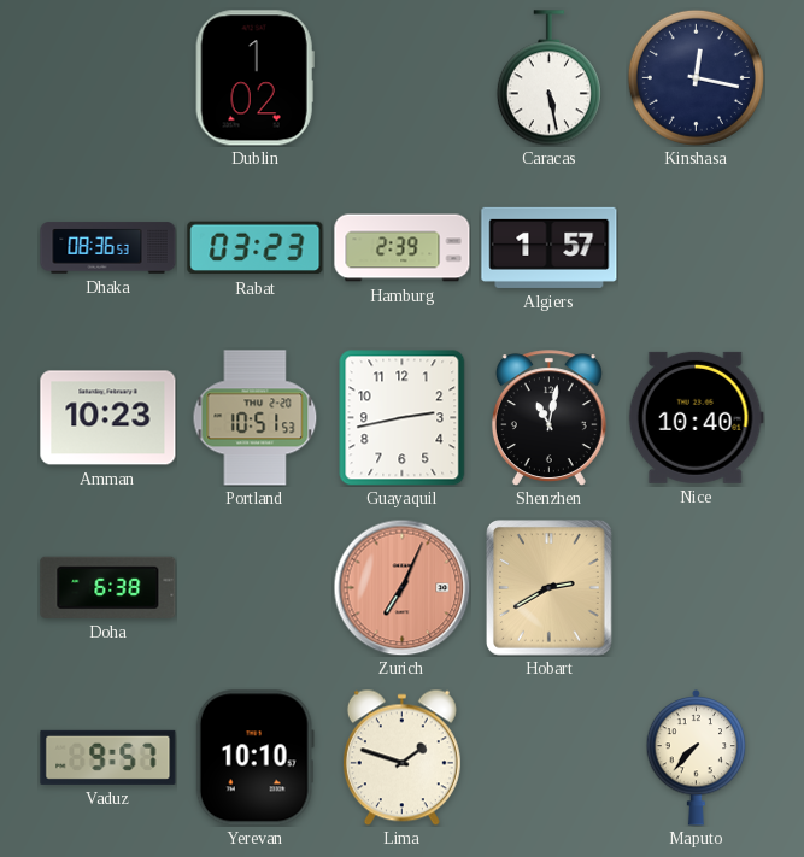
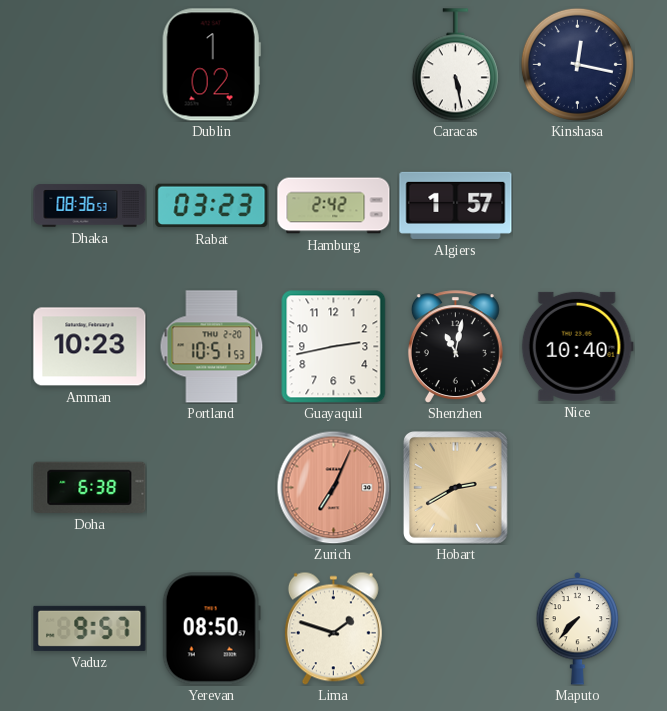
Hamburg: 2:39 -> 2:42 (334, 206)
Yerevan: 10:10 -> 08:50 (211, 629)
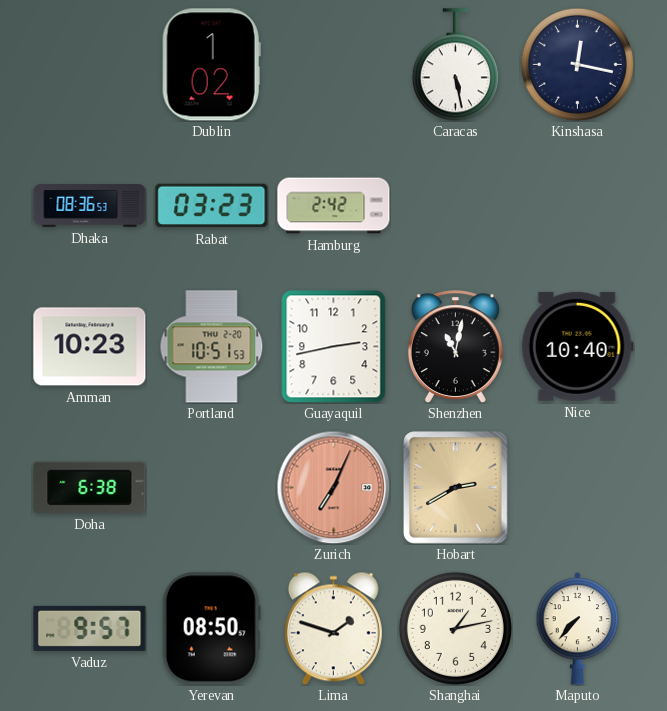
Algiers: 1:57 -> none (456, 205)
Shanghai: none -> 1:13 (455, 628)
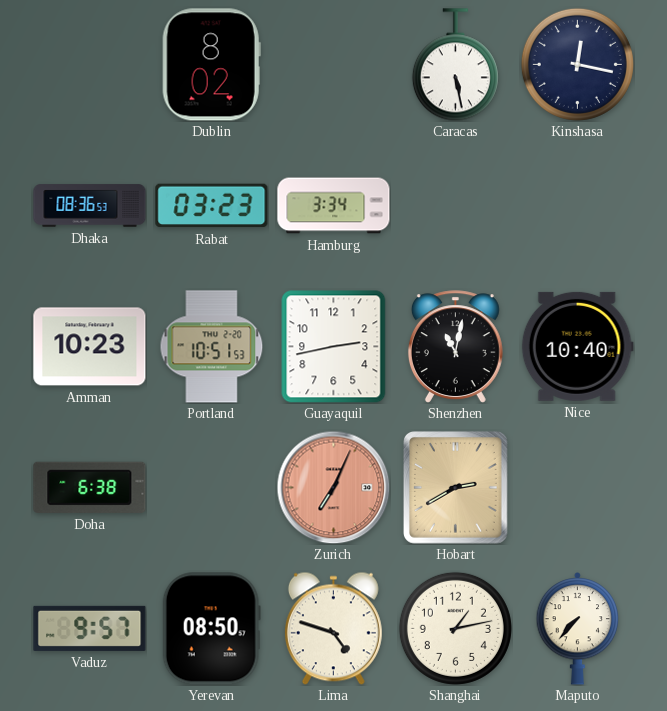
Dublin: 1:02 -> 8:02 (211, 65)
Hamburg: 2:42 -> 3:34 (334, 206)
Lima: 1:48 -> 4:48 (333, 628)
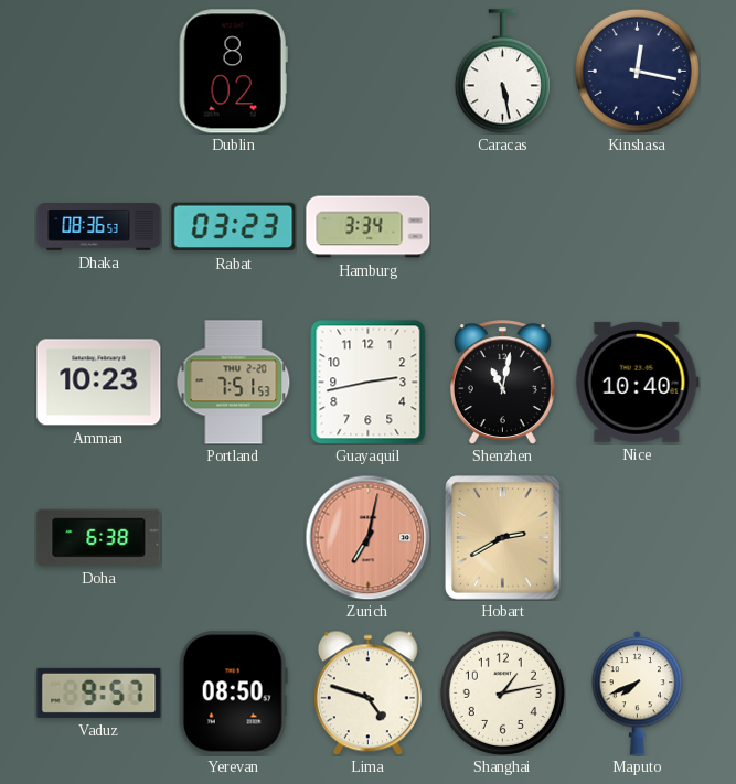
Portland: 10:51 -> 7:51 (234, 383)
Zurich: 7:04 -> 7:02 (367, 537)
Maputo: 7:37 -> 7:41 (638, 694)
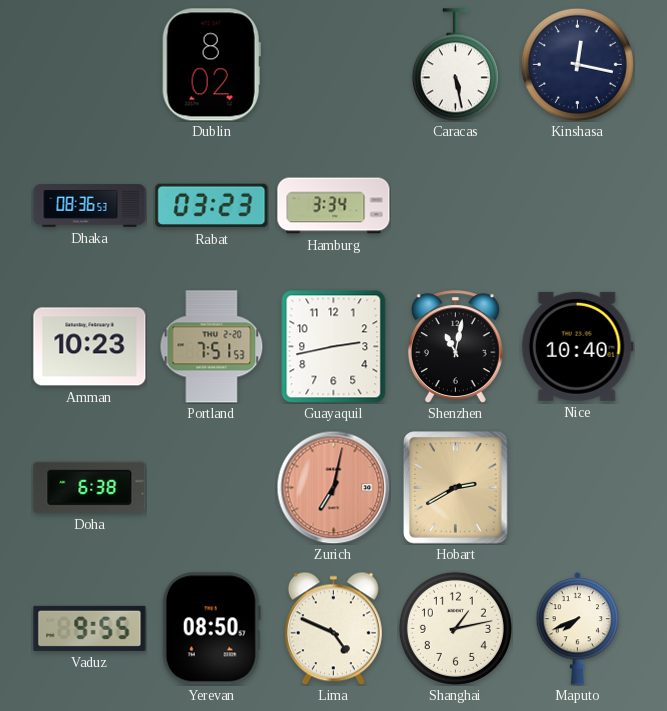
Vaduz: 9:57 -> 9:55 (90, 628)
Lima: 4:48 -> 4:49 (333, 628)
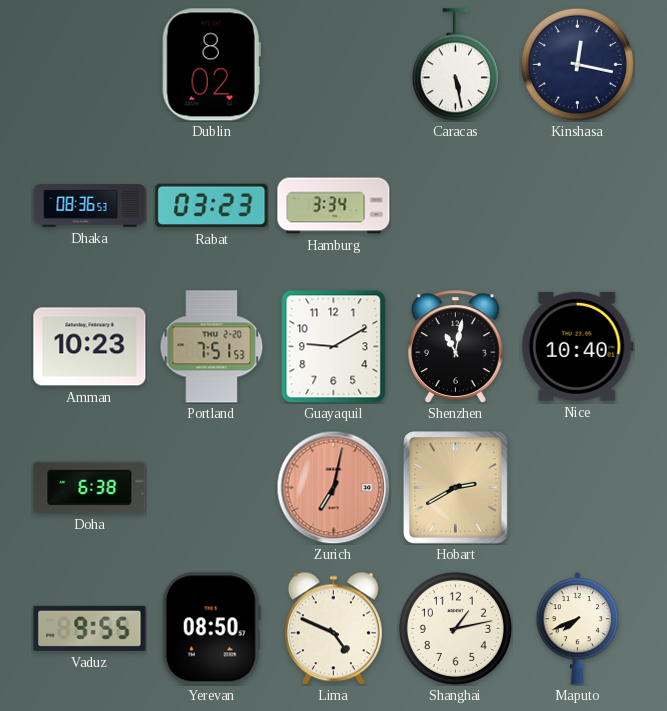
Guayaquil: 2:43 -> 9:10 (334, 346)
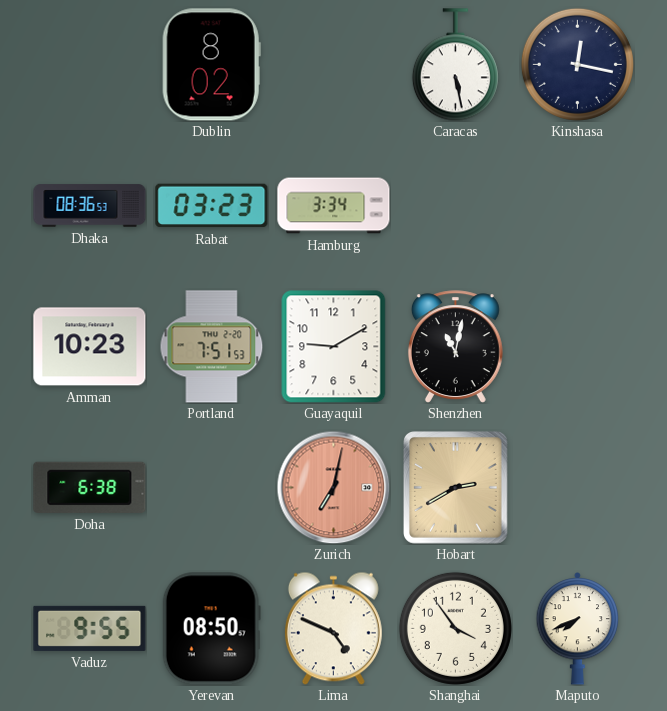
Nice: 10:40 -> none (577, 346)
Shanghai: 1:13 -> 3:54 (455, 628)
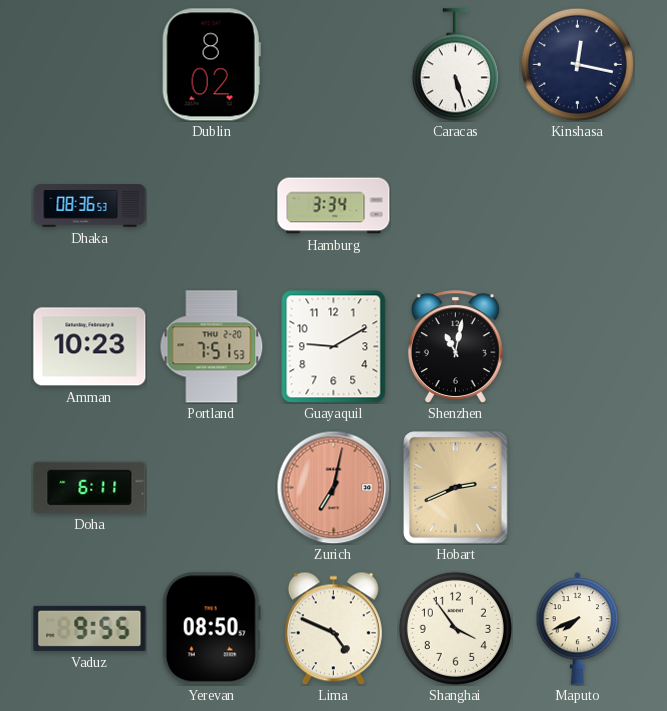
Caracas: 5:28 -> 5:27 (455, 65)
Rabat: 03:23 -> none (212, 206)
Doha: 6:38 -> 6:11 (90, 487)
Hobart: 2:40 -> 2:41 (456, 488)
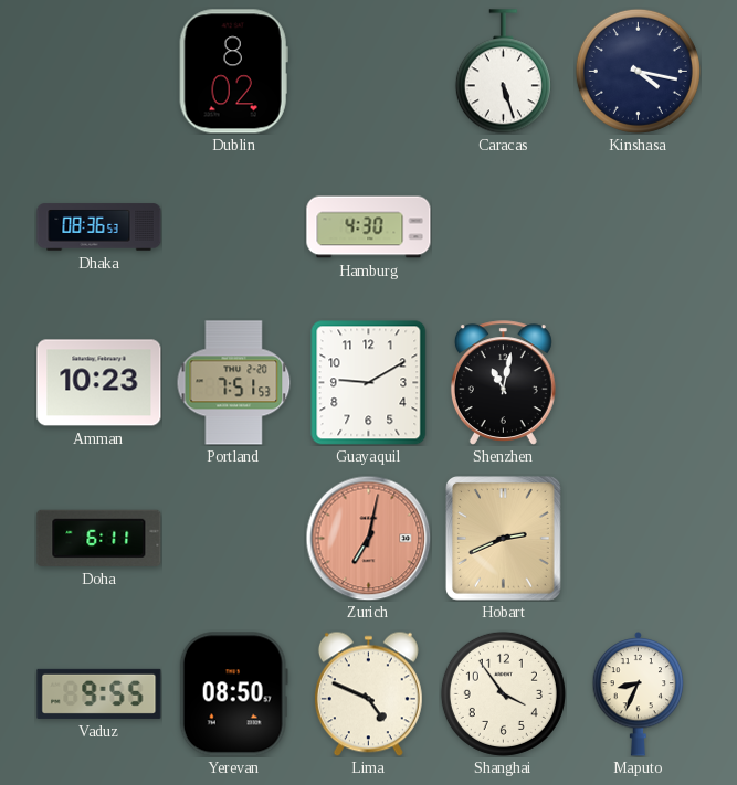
Kinshasa: 12:17 -> 4:17 (638, 71)
Hamburg: 3:34 -> 4:30 (369, 227)
Maputo: 7:41 -> 8:34 (639, 694)
